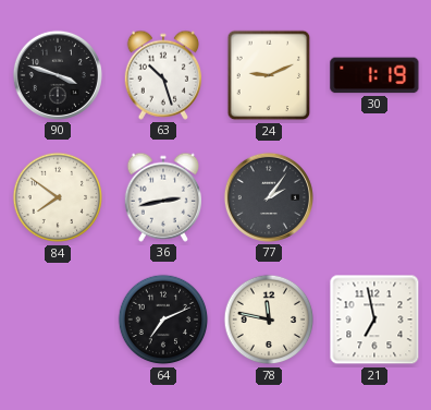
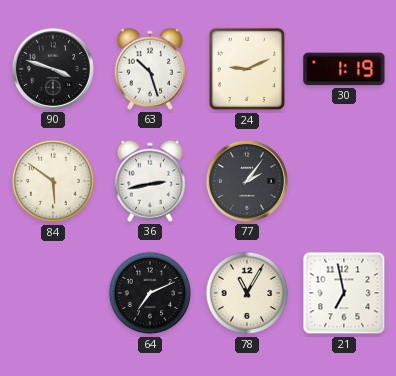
84: 7:51 -> 5:51 (53, 181)
78: 11:47 -> 11:05 (247, 293)
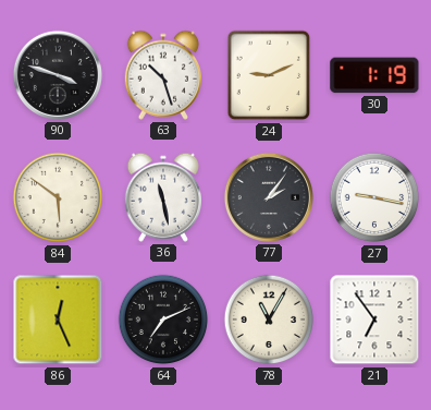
36: 2:43 -> 11:28 (162, 197)
27: none -> 9:17 (374, 197)
86: none -> 12:26 (58, 319)
21: 6:58 -> 6:54 (374, 319)
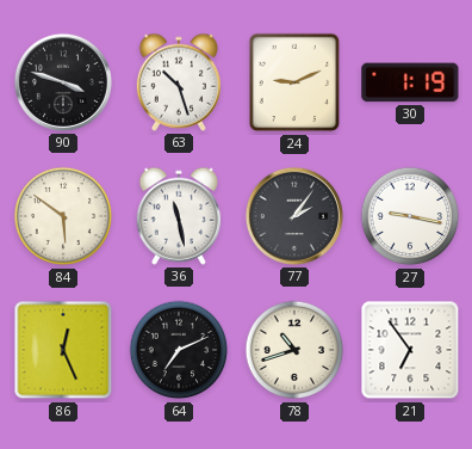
78: 11:05 -> 10:42 (294, 350)
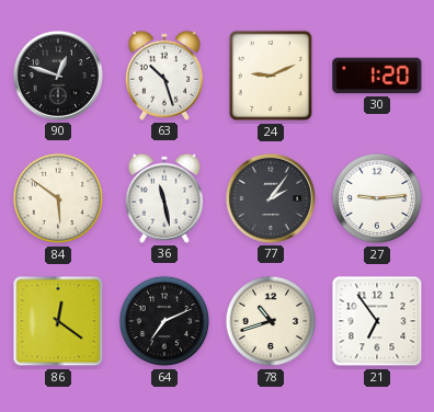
90: 3:48 -> 12:48 (58, 76)
30: 1:19 -> 1:20 (377, 76)
27: 9:17 -> 9:14 (377, 198)
86: 12:26 -> 12:21 (58, 321)
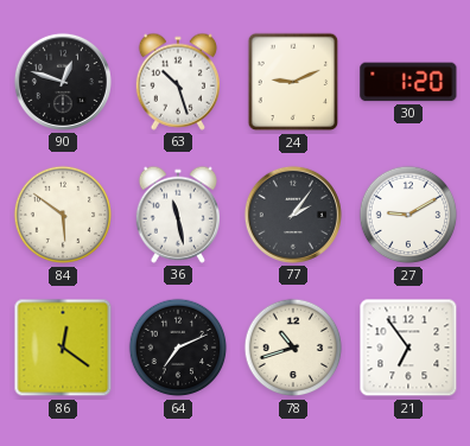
27: 9:14 -> 9:10 (408, 215)
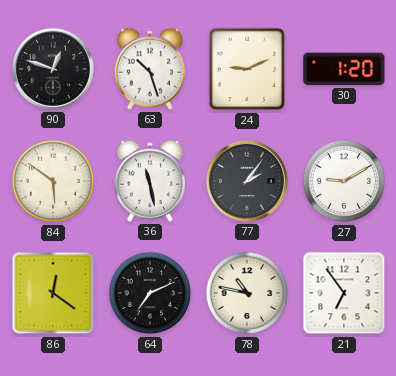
78: 10:42 -> 10:47 (247, 293)
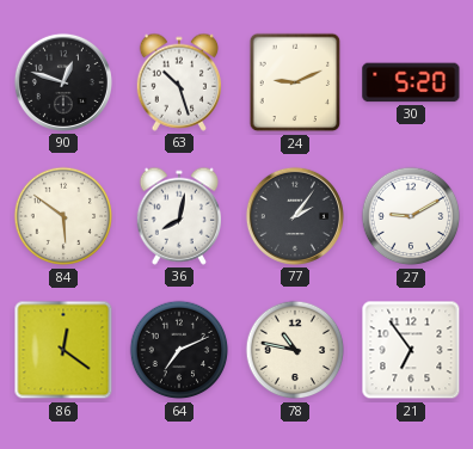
30: 1:20 -> 5:20 (411, 82)
36: 11:28 -> 8:02 (178, 216)
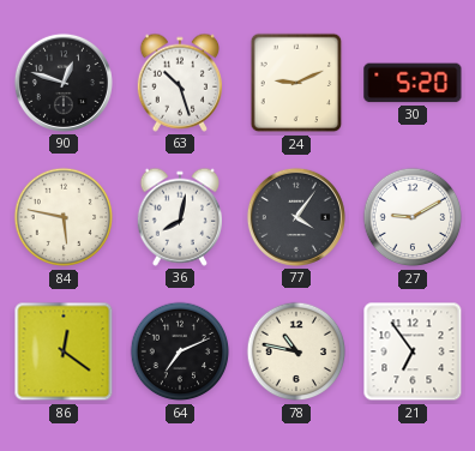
84: 5:51 -> 5:47 (64, 217)
77: 2:06 -> 4:06 (296, 217)
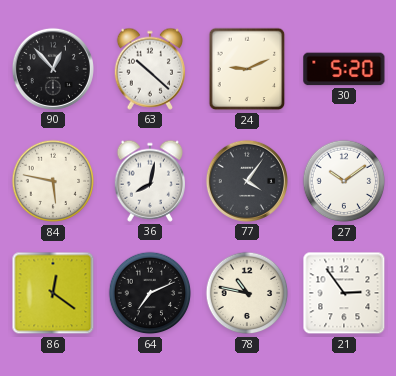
90: 12:48 -> 12:53 (53, 69)
63: 10:27 -> 10:22 (149, 69)
27: 9:10 -> 10:09 (344, 181)
21: 6:54 -> 2:54 (344, 293)
